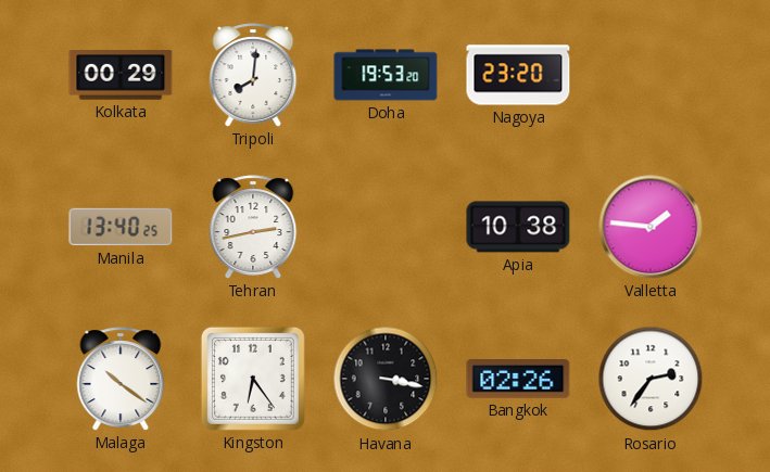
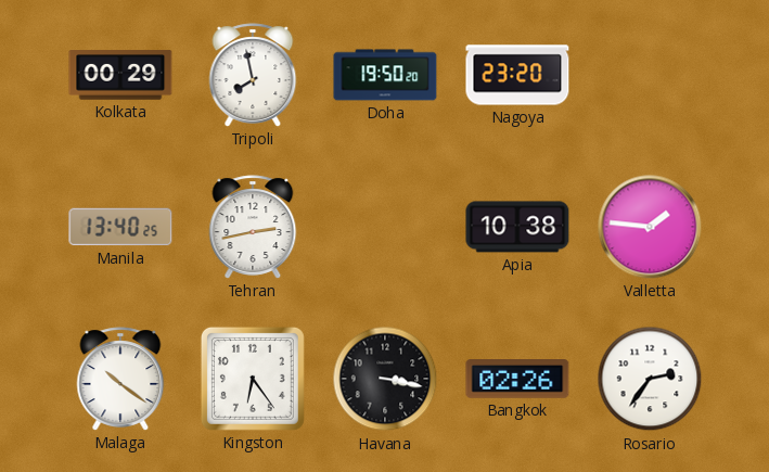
Tripoli: 8:01 -> 7:58 (253, 75)
Doha: 19:53 -> 19:50 (385, 75)
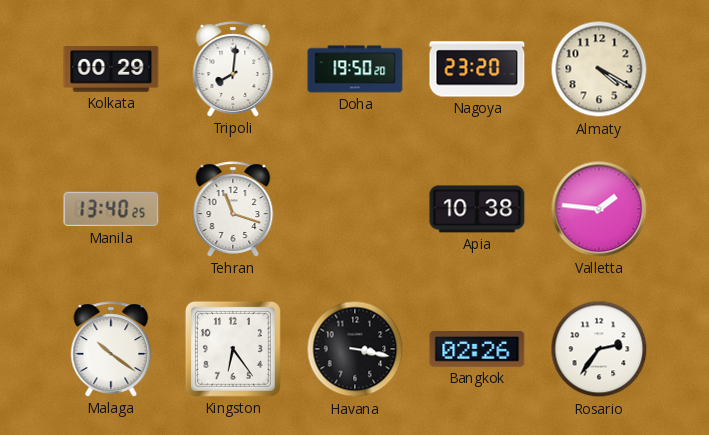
Tripoli: 7:58 -> 8:01 (233, 69)
Almaty: none -> 4:20 (599, 69)
Tehran: 2:43 -> 11:18 (233, 209)
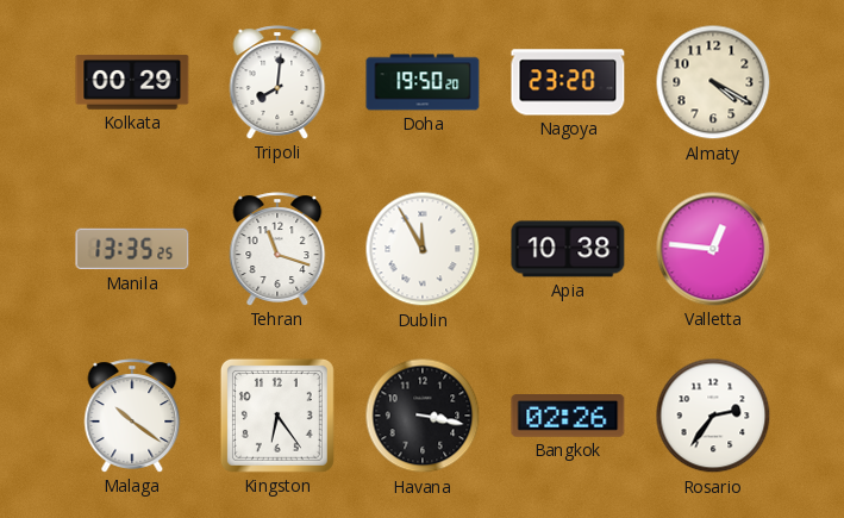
Manila: 13:40 -> 13:35 (132, 249)
Dublin: none -> 11:55 (423, 249)
Valletta: 1:46 -> 12:46 (713, 249)
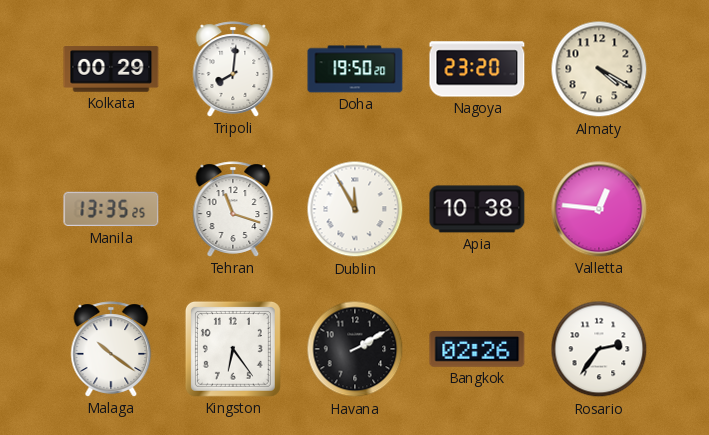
Havana: 3:17 -> 2:10 (355, 349)
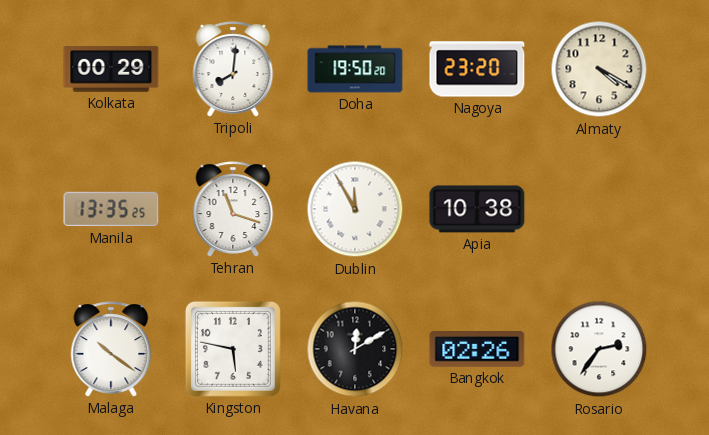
Valletta: 12:46 -> none (599, 209)
Kingston: 6:24 -> 5:47 (233, 349)
Havana: 2:10 -> 12:10 (355, 349)
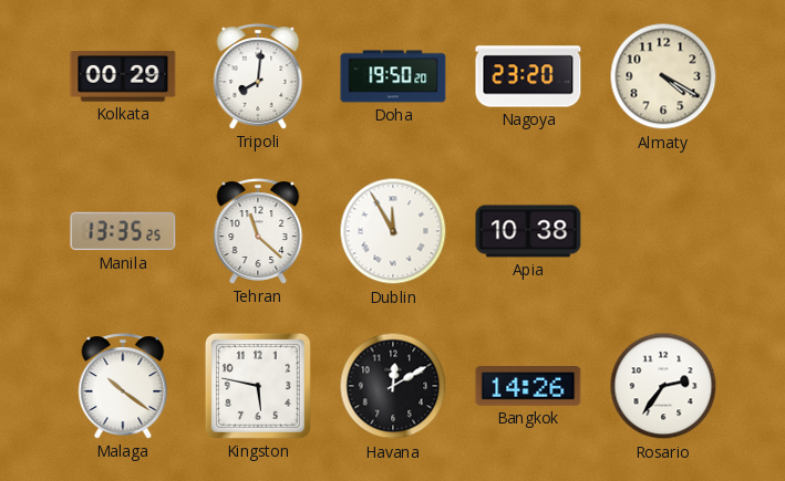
Tehran: 11:18 -> 11:22 (258, 231)
Bangkok: 02:26 -> 14:26 (528, 387)
